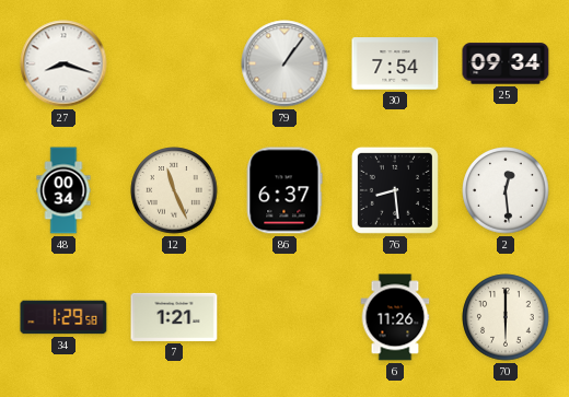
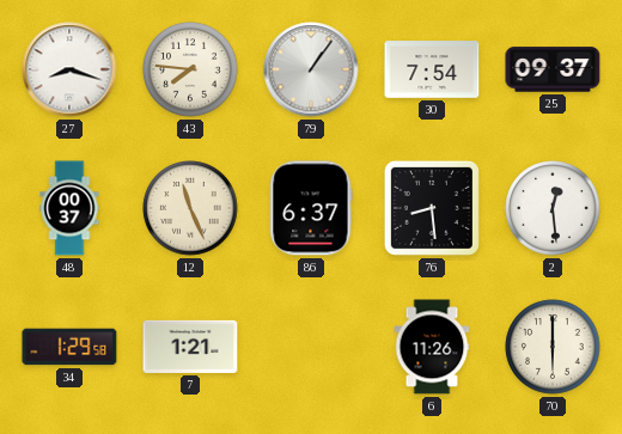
43: none -> 7:46 (190, 69)
25: 09:34 -> 09:37 (553, 69)
48: 00:34 -> 00:37 (69, 208)
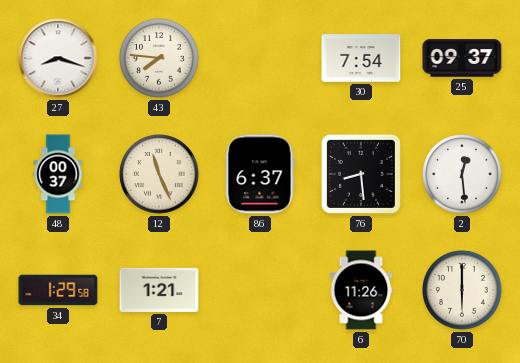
79: 1:06 -> none (311, 69)
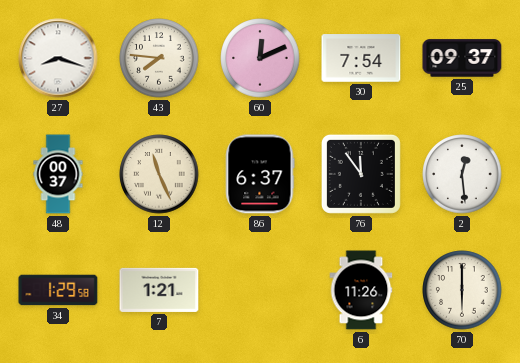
60: none -> 12:11 (260, 58)
76: 8:29 -> 11:54 (361, 174)
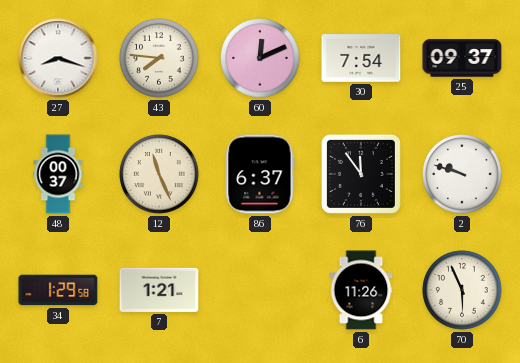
2: 12:29 -> 9:48 (462, 174)
70: 6:00 -> 5:56 (462, 290)
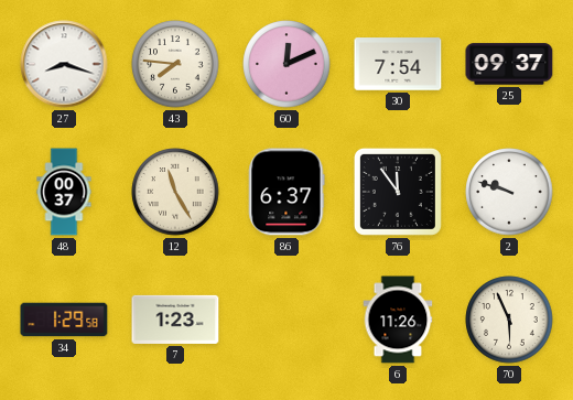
12: 11:26 -> 11:25 (175, 192)
7: 1:21 -> 1:23 (175, 320)
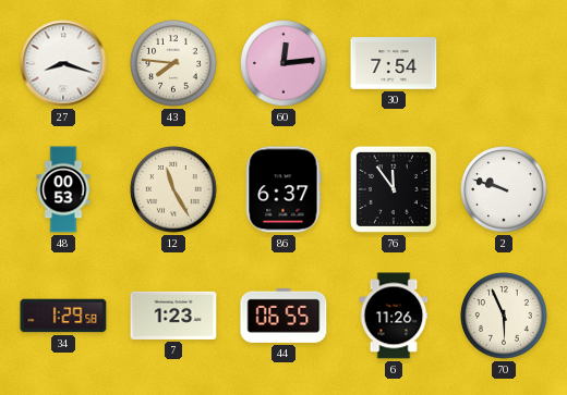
60: 12:11 -> 12:14 (283, 63)
25: 09:37 -> none (509, 64)
48: 00:37 -> 00:53 (63, 189)
44: none -> 06:55 (283, 316)
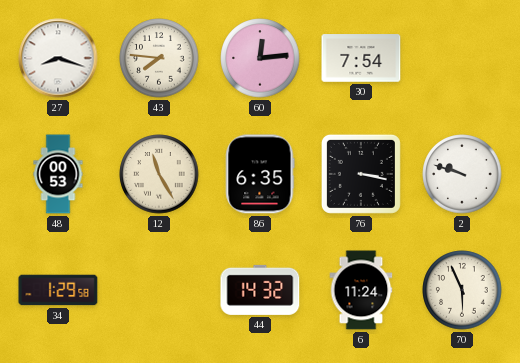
86: 6:37 -> 6:35 (260, 174)
76: 11:54 -> 3:17 (361, 174)
7: 1:23 -> none (173, 316)
44: 06:55 -> 14:32 (260, 290)
6: 11:26 -> 11:24 (361, 290)
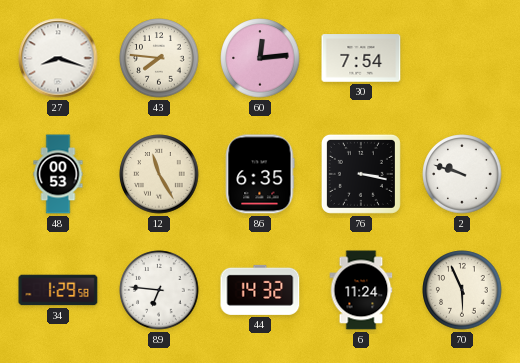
89: none -> 6:46 (159, 290)
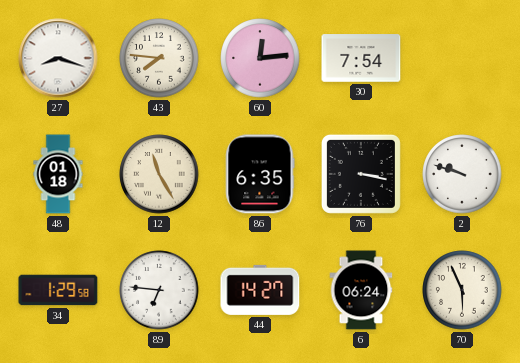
48: 00:53 -> 01:18 (58, 174)
44: 14:32 -> 14:27 (260, 290)
6: 11:24 -> 06:24 (361, 290)
